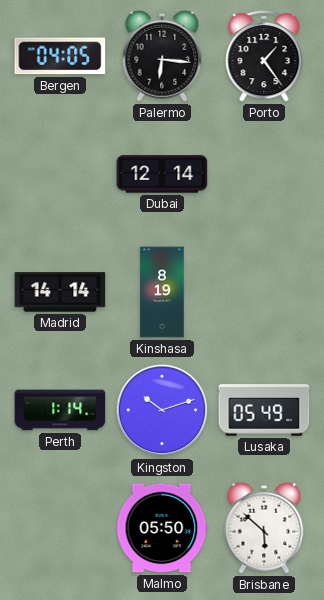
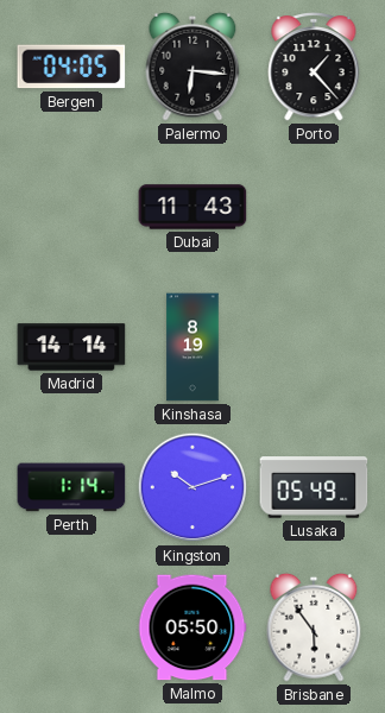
Porto: 1:24 -> 1:23 (314, 68)
Dubai: 12:14 -> 11:43 (192, 207)
Brisbane: 5:52 -> 5:54 (314, 627)
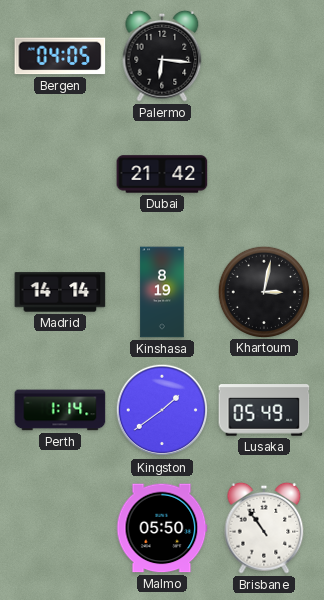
Porto: 1:23 -> none (314, 68)
Dubai: 11:43 -> 21:42 (162, 174)
Khartoum: none -> 3:02 (263, 291)
Kingston: 10:12 -> 1:39 (162, 410)
Brisbane: 5:54 -> 10:54 (264, 528)
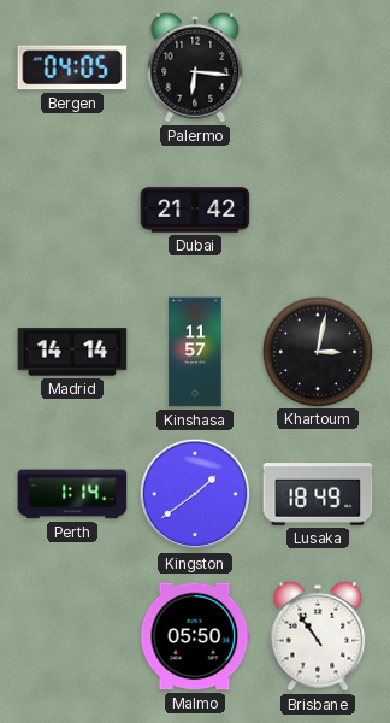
Kinshasa: 8:19 -> 11:57 (195, 352)
Lusaka: 05:49 -> 18:49 (318, 494)
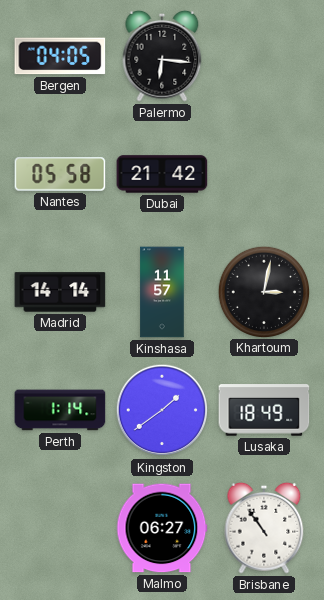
Nantes: none -> 05:58 (60, 174)
Malmo: 05:50 -> 06:27 (162, 528)
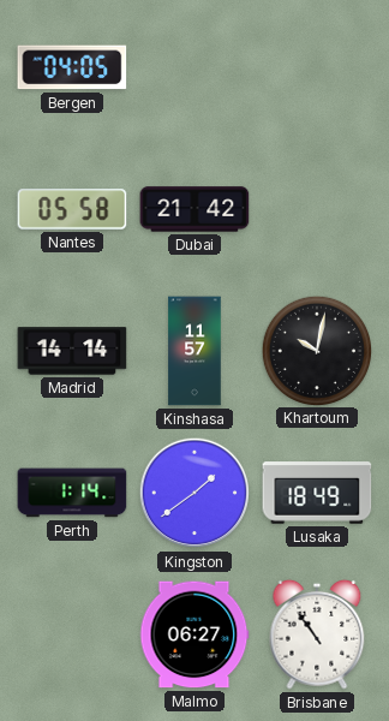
Palermo: 6:16 -> none (162, 56)
Khartoum: 3:02 -> 10:02 (316, 350)
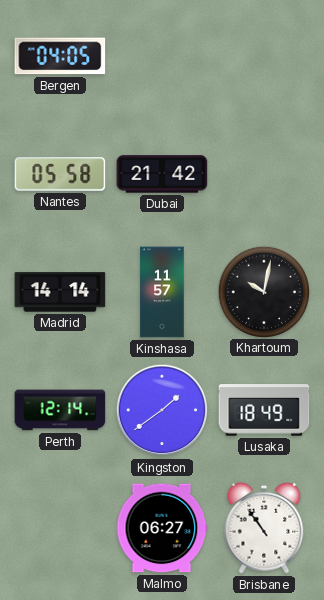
Perth: 1:14 -> 12:14 (60, 410)
